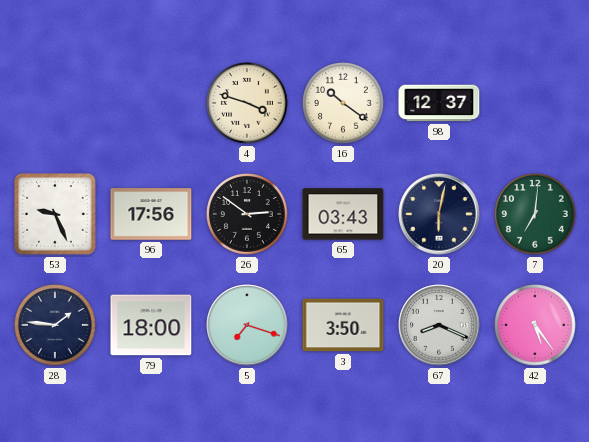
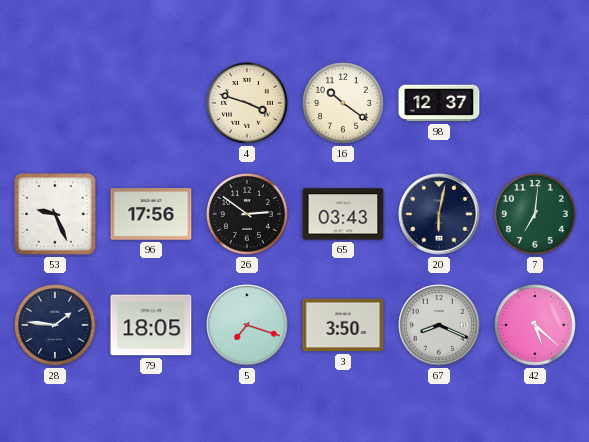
79: 18:00 -> 18:05 (151, 325)
42: 5:24 -> 5:22 (536, 326)
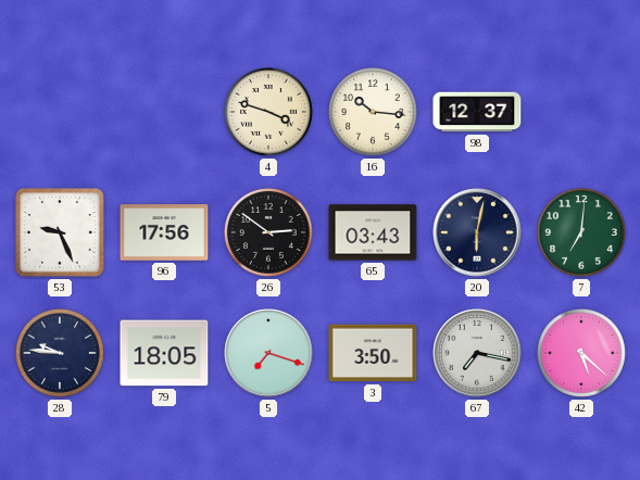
16: 10:21 -> 10:16 (374, 113)
28: 1:46 -> 9:46 (61, 354)
67: 8:19 -> 7:17 (477, 353)
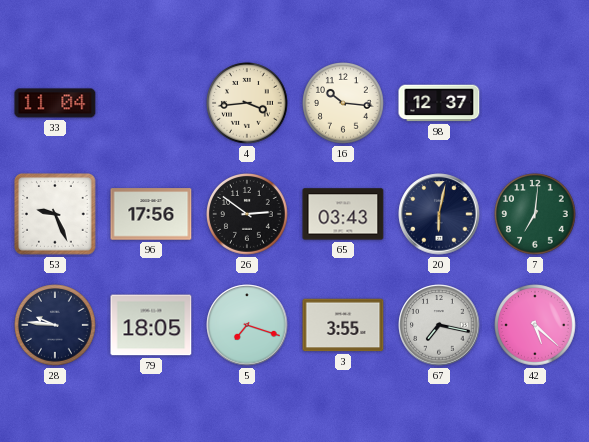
33: none -> 11:04 (55, 103)
4: 3:48 -> 3:44 (248, 104)
3: 3:50 -> 3:55 (343, 325)
